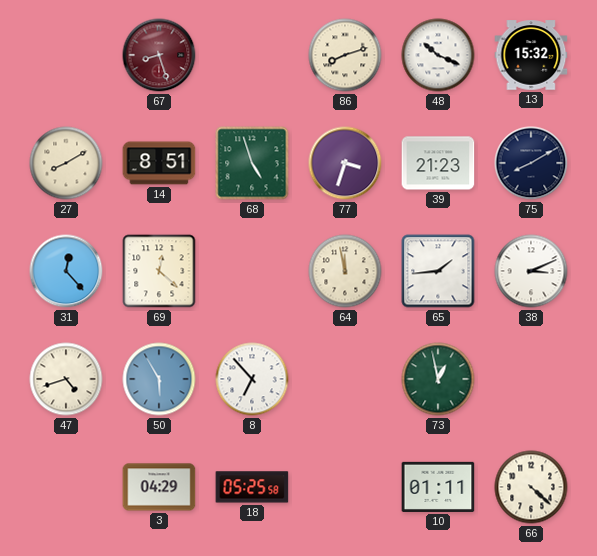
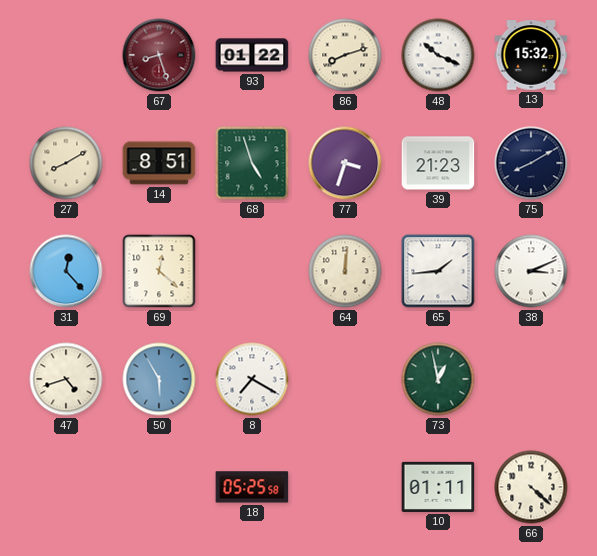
93: none -> 01:22 (252, 55)
64: 11:58 -> 12:01 (345, 271)
8: 6:53 -> 7:20 (252, 379)
3: 04:29 -> none (159, 487)
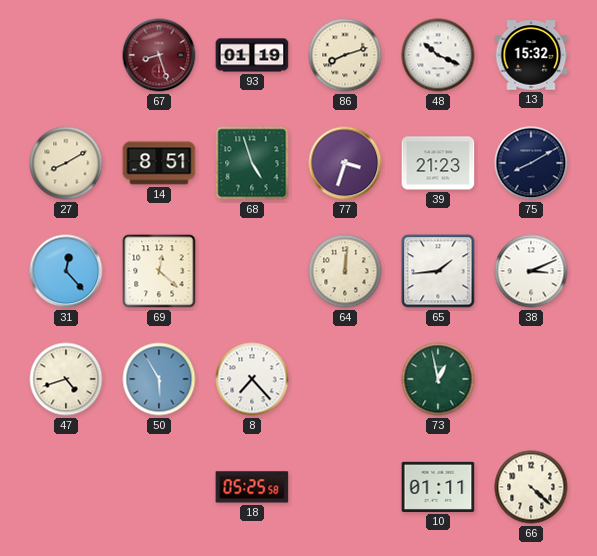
93: 01:22 -> 01:19 (252, 55)
8: 7:20 -> 7:23 (252, 379)
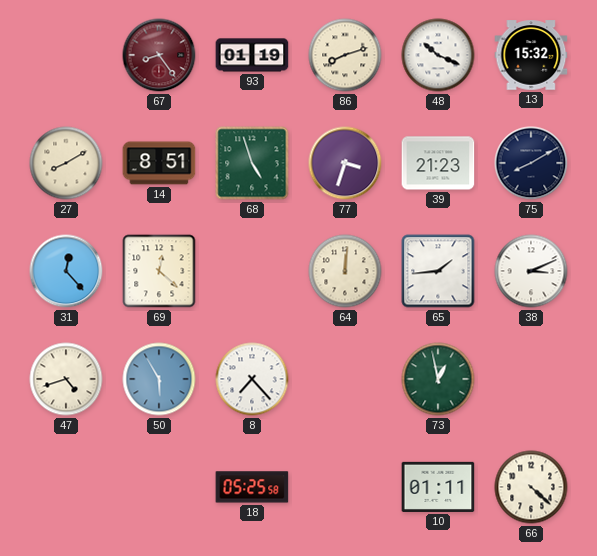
67: 8:27 -> 8:24 (159, 55)
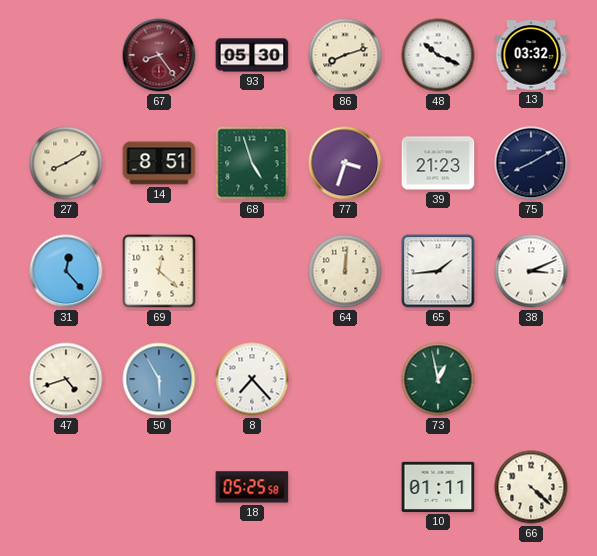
93: 01:19 -> 05:30 (252, 55)
13: 15:32 -> 03:32 (531, 55)
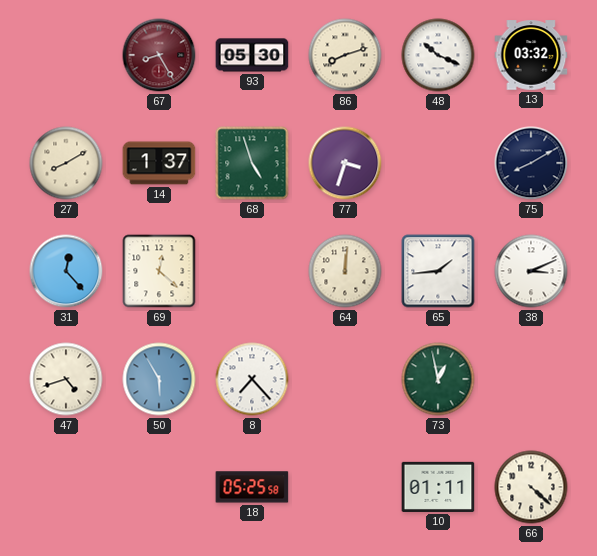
67: 8:24 -> 8:25 (159, 55)
14: 8:51 -> 1:37 (159, 163)
39: 21:23 -> none (438, 163)
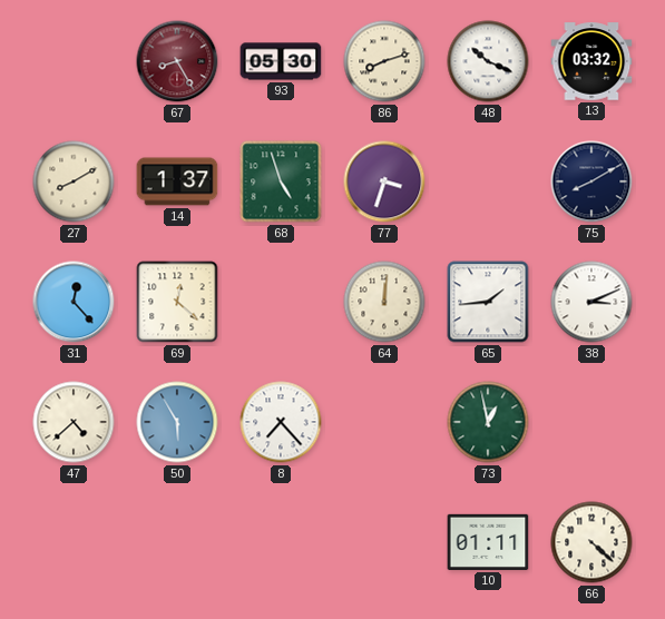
47: 4:42 -> 4:38 (74, 422)
18: 05:25 -> none (252, 487)
